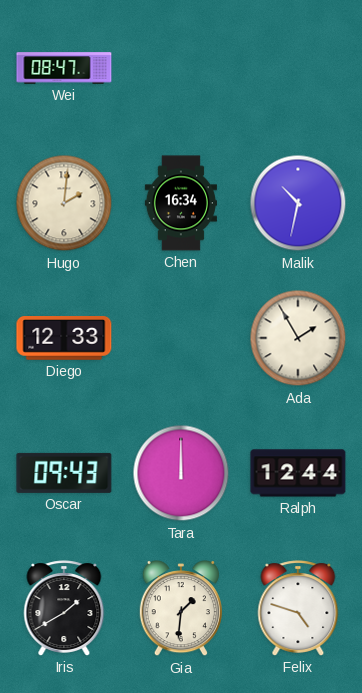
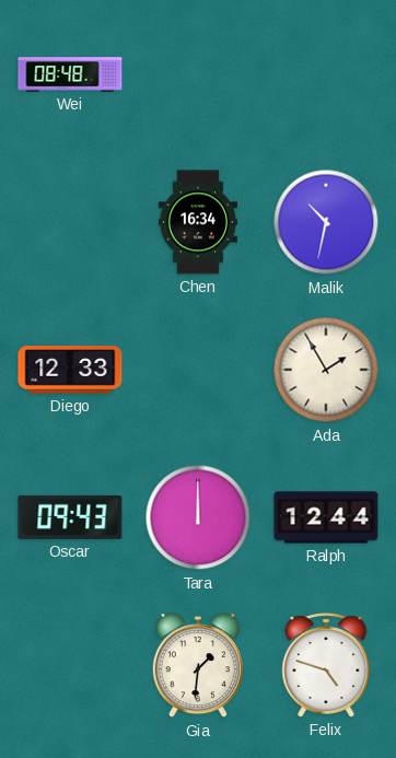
Wei: 08:47 -> 08:48 (70, 74)
Hugo: 2:01 -> none (64, 203)
Iris: 1:40 -> none (64, 608)
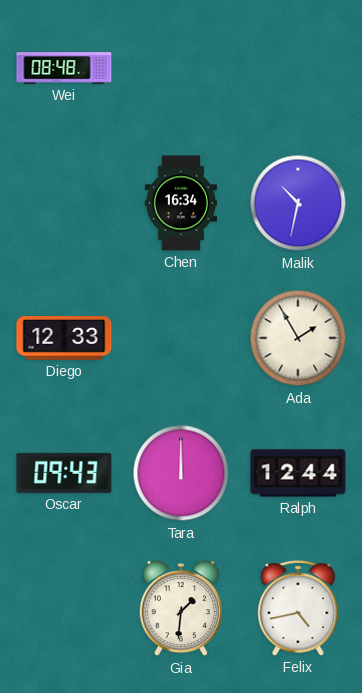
Felix: 4:48 -> 4:43 (298, 608)
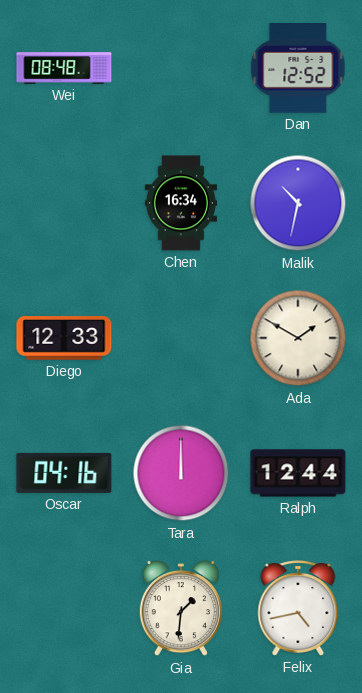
Dan: none -> 12:52 (298, 69)
Ada: 1:55 -> 1:50 (298, 338)
Oscar: 09:43 -> 04:16 (64, 473)
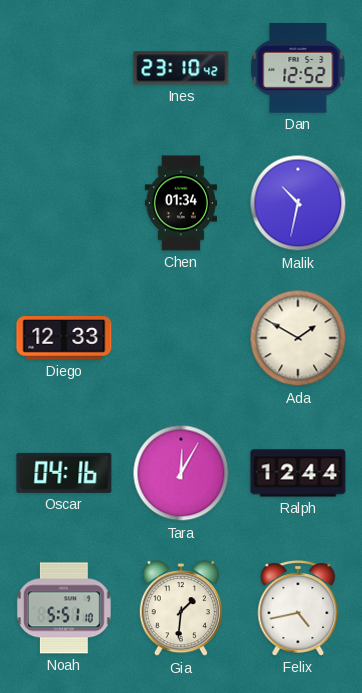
Wei: 08:48 -> none (64, 68)
Ines: none -> 23:10 (181, 68)
Chen: 16:34 -> 01:34 (181, 203)
Tara: 12:00 -> 12:05 (181, 473)
Noah: none -> 5:51 (64, 608)
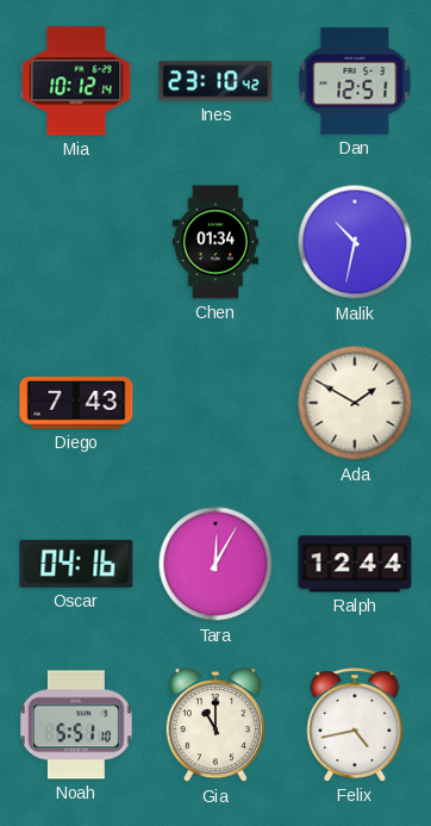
Mia: none -> 10:12 (76, 81)
Dan: 12:52 -> 12:51 (355, 82)
Diego: 12:33 -> 7:43 (76, 404)
Gia: 1:31 -> 11:00 (215, 726)
